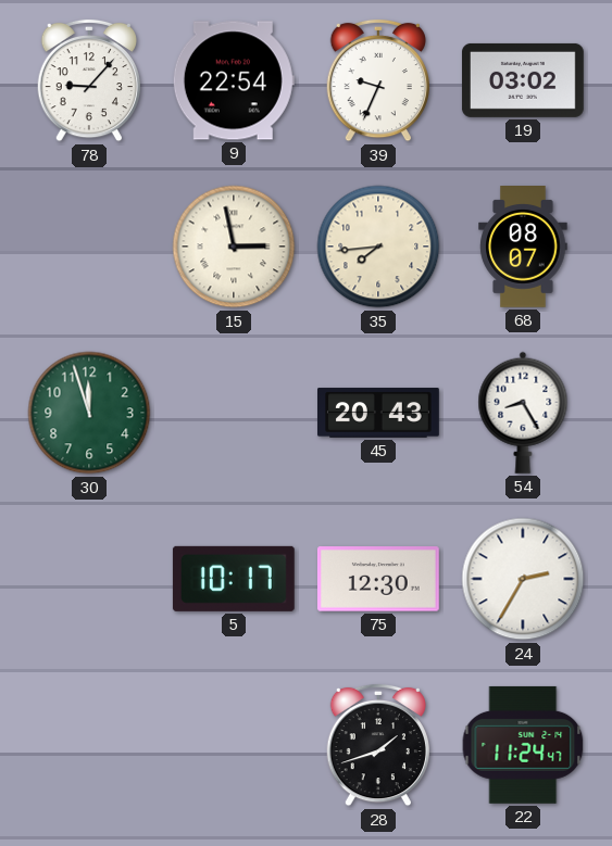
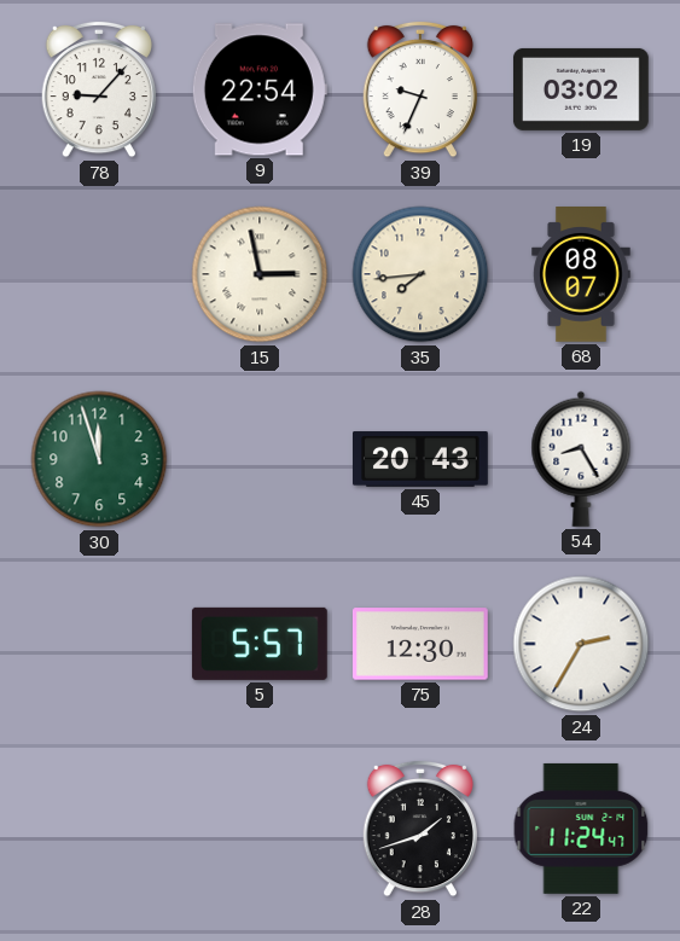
5: 10:17 -> 5:57 (260, 644)
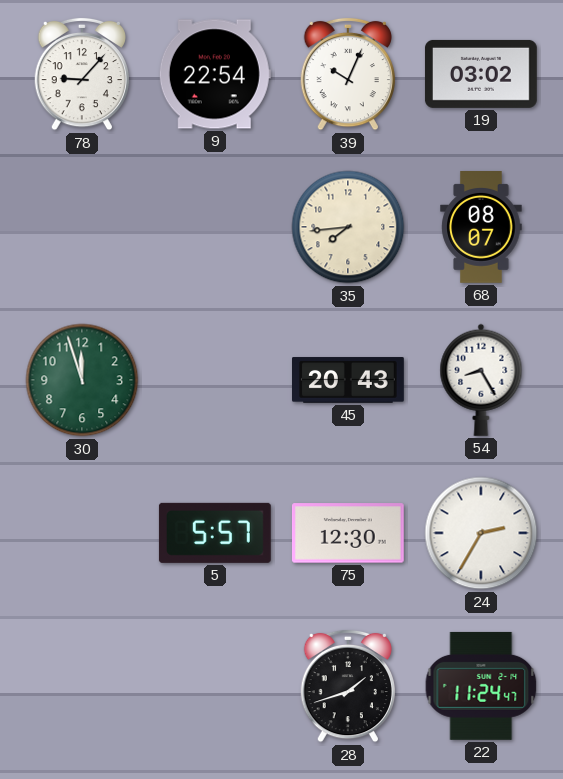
39: 9:34 -> 10:04 (347, 74)
15: 2:58 -> none (260, 274)
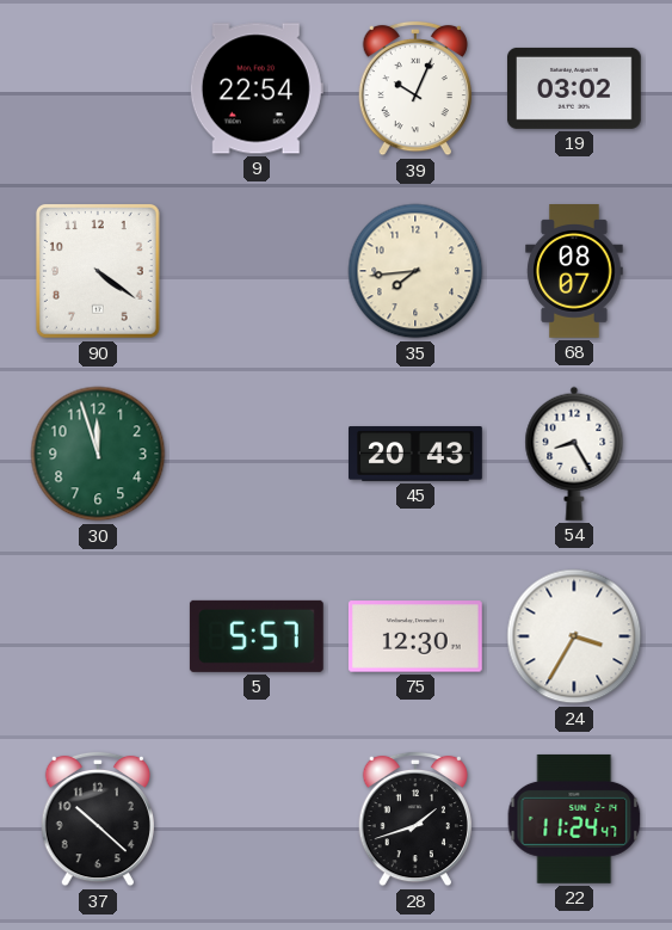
78: 9:07 -> none (81, 74)
90: none -> 4:21 (98, 272)
24: 2:35 -> 3:35 (574, 636)
37: none -> 10:22 (97, 819)
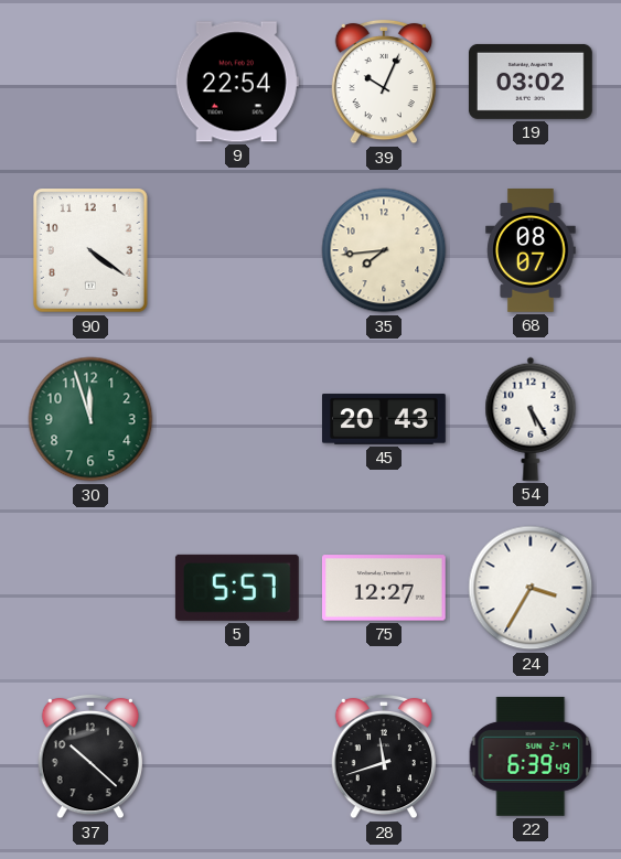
54: 8:25 -> 5:25 (531, 419)
75: 12:30 -> 12:27 (384, 588)
28: 1:42 -> 11:42 (383, 756)
22: 11:24 -> 6:39 (531, 756)
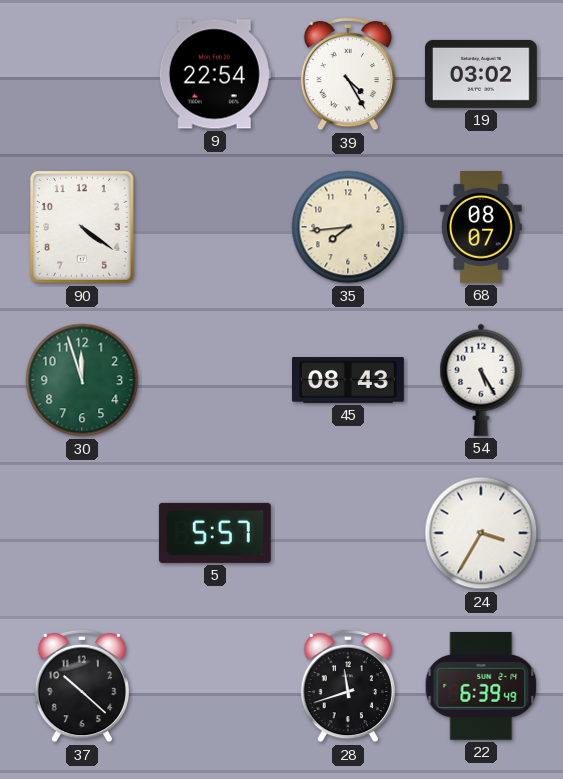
39: 10:04 -> 4:25 (347, 74)
45: 20:43 -> 08:43 (349, 380)
75: 12:27 -> none (384, 588)
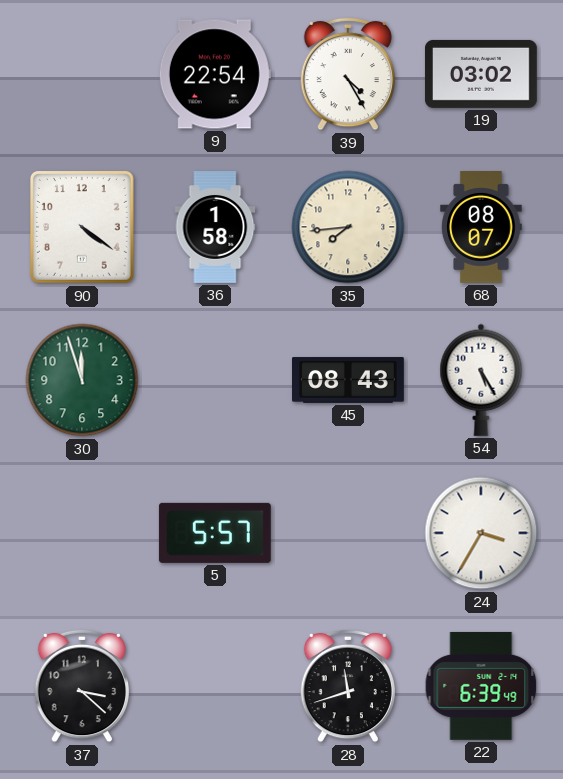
36: none -> 1:58 (215, 227)
37: 10:22 -> 3:22 (81, 686)
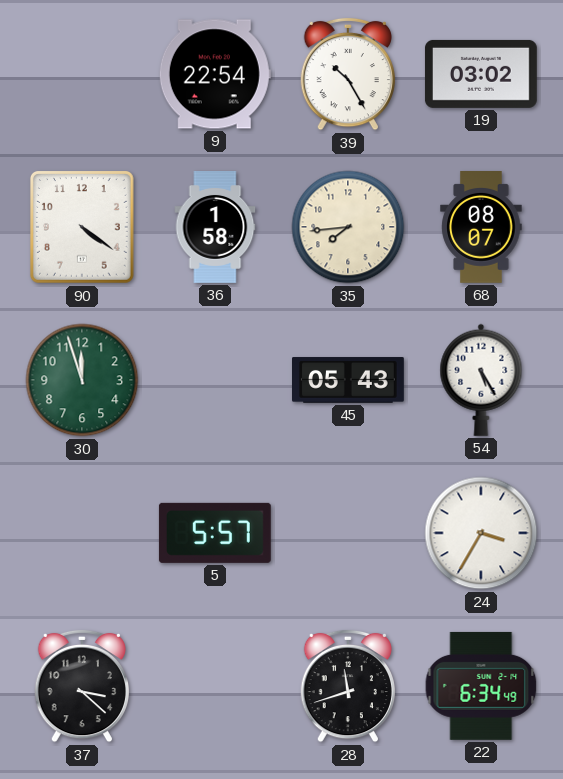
39: 4:25 -> 10:25 (347, 74)
45: 08:43 -> 05:43 (349, 380)
22: 6:39 -> 6:34 (481, 686)
